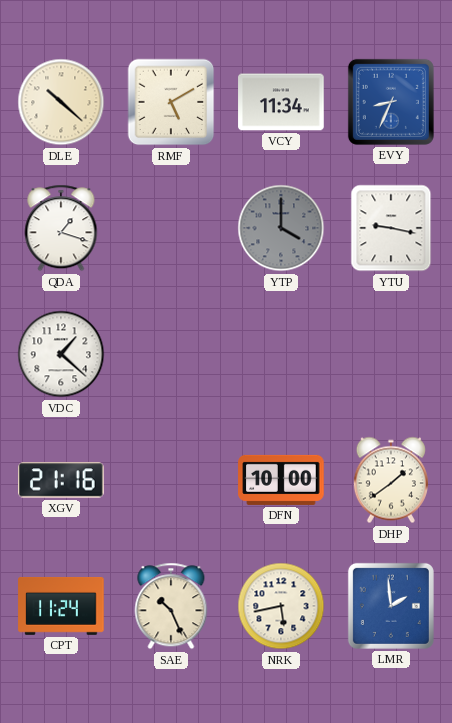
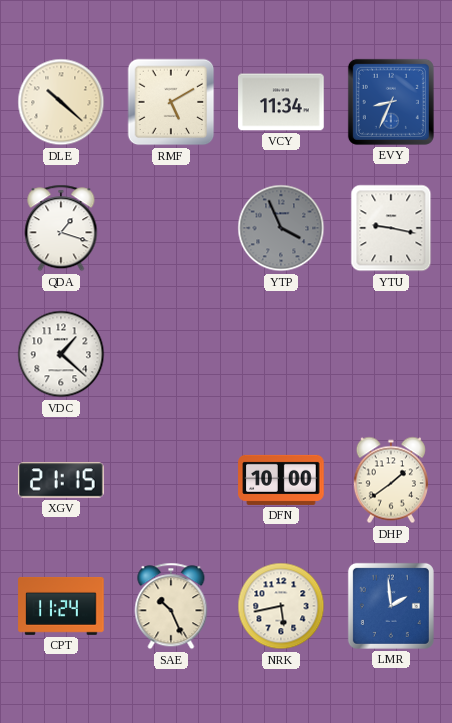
YTP: 4:00 -> 3:56 (281, 228)
XGV: 21:16 -> 21:15 (62, 480)
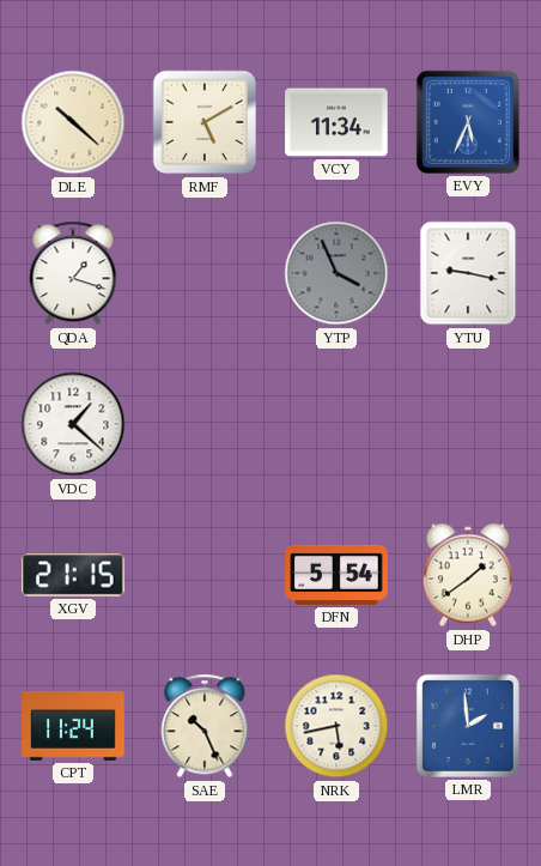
EVY: 8:34 -> 5:34 (468, 122)
DFN: 10:00 -> 5:54 (336, 575)
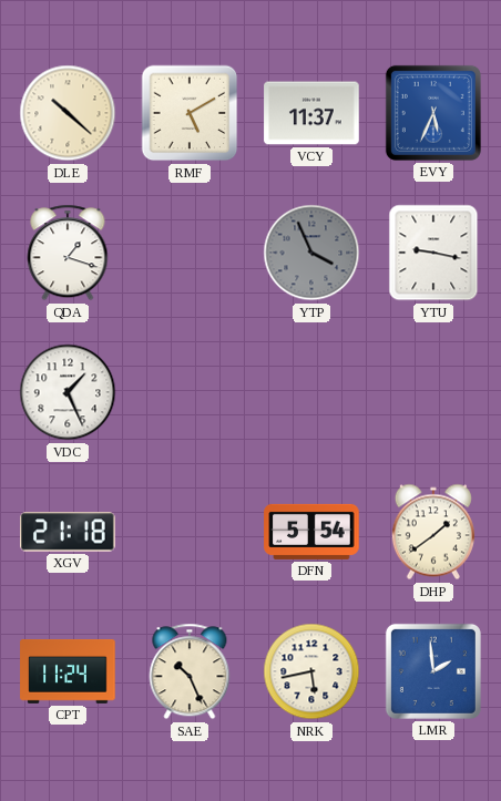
VCY: 11:34 -> 11:37 (311, 113)
VDC: 1:22 -> 1:26 (68, 392)
XGV: 21:15 -> 21:18 (69, 532)
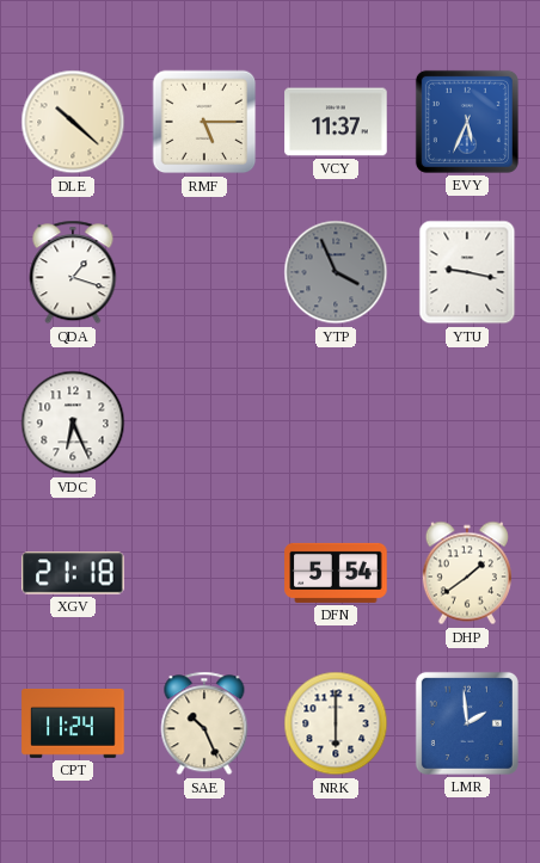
RMF: 5:10 -> 5:15 (204, 122)
VDC: 1:26 -> 6:26 (73, 423)
NRK: 5:43 -> 6:00 (336, 723)
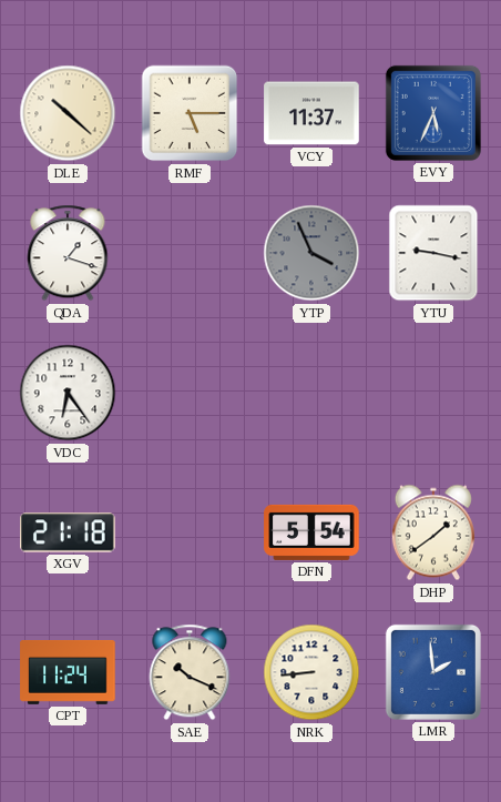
VDC: 6:26 -> 6:24 (68, 393)
SAE: 10:26 -> 10:19 (190, 672)
NRK: 6:00 -> 8:44 (311, 672)
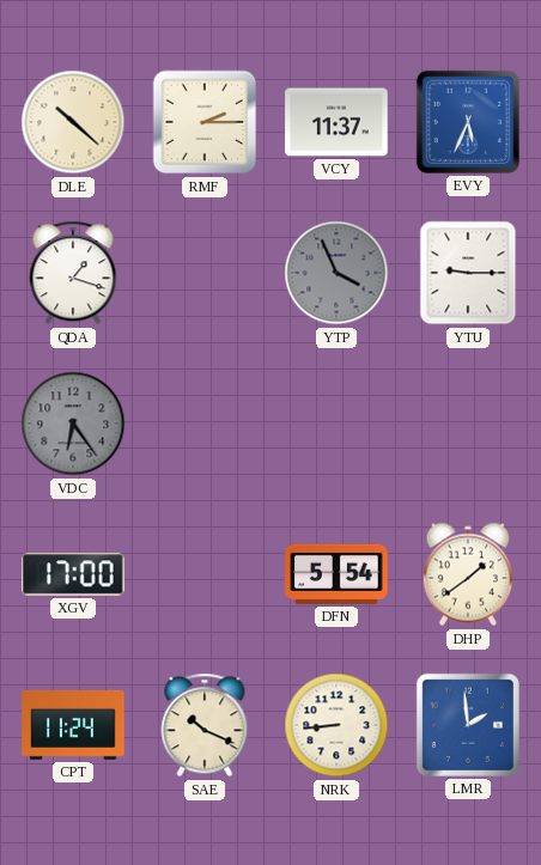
RMF: 5:15 -> 2:15 (205, 122)
YTU: 9:17 -> 9:15 (468, 273)
VDC dial: white -> grey (73, 424)
XGV: 21:18 -> 17:00 (74, 574)
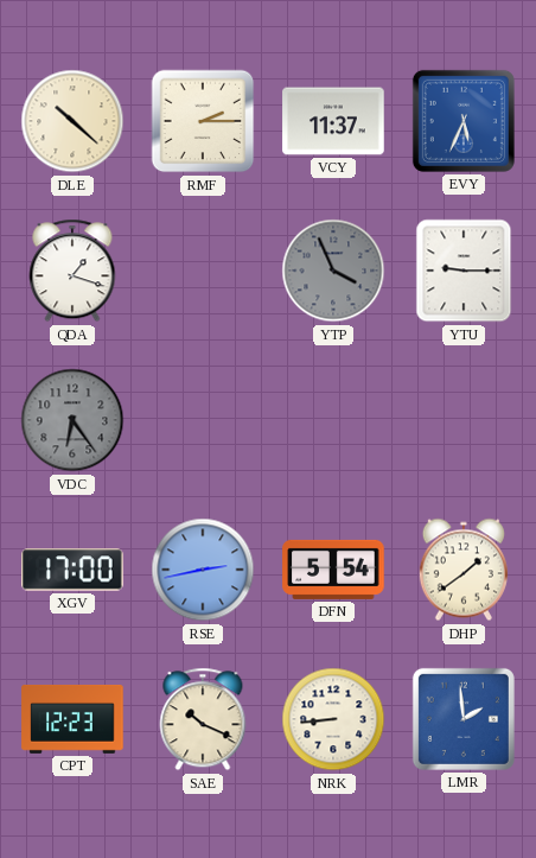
RSE: none -> 2:43 (203, 570)
CPT: 11:24 -> 12:23 (72, 720)
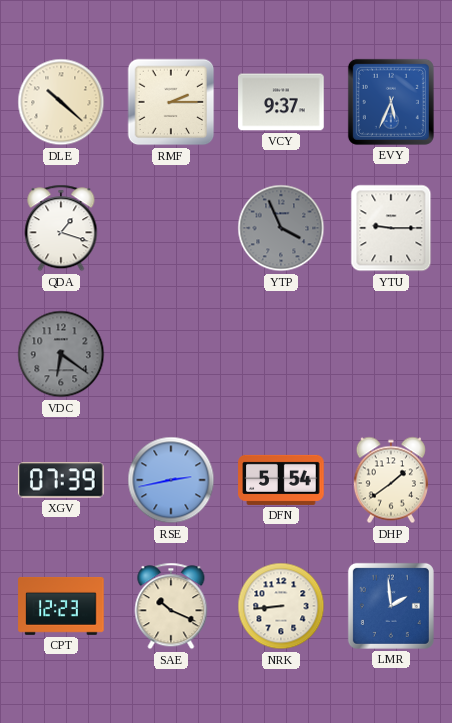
VCY: 11:37 -> 9:37 (281, 102)
VDC: 6:24 -> 6:21 (61, 354)
XGV: 17:00 -> 07:39 (62, 480)
